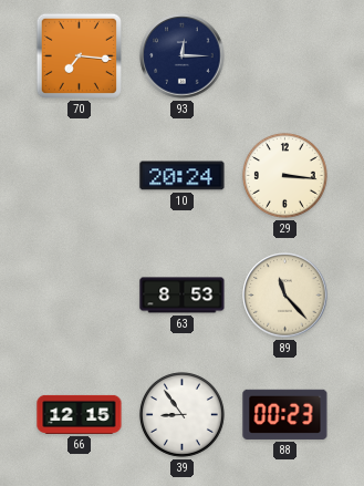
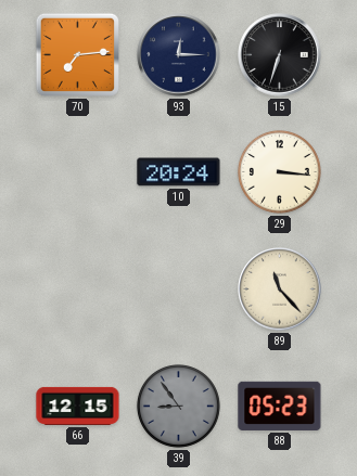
70: 7:16 -> 7:14 (77, 54)
15: none -> 6:33 (280, 55)
63: 8:53 -> none (183, 296)
39 dial: white -> grey (178, 406)
88: 00:23 -> 05:23 (280, 406)
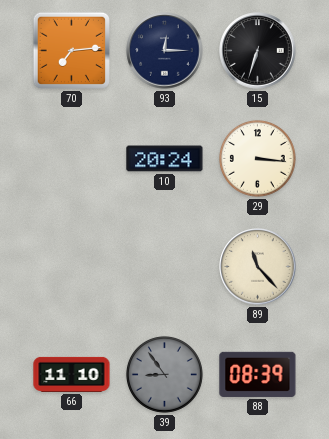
66: 12:15 -> 11:10 (72, 374)
88: 05:23 -> 08:39 (258, 374)
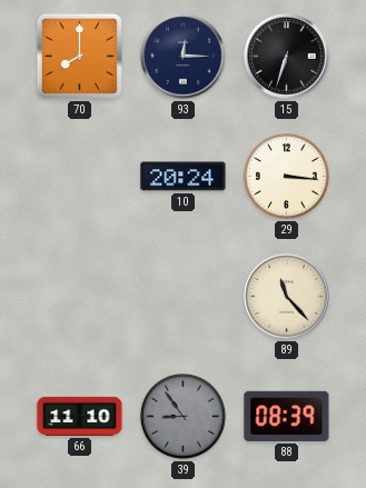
70: 7:14 -> 8:00 (79, 56)
